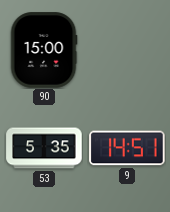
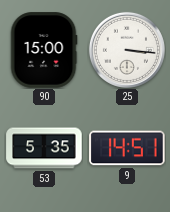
25: none -> 3:16 (127, 50)
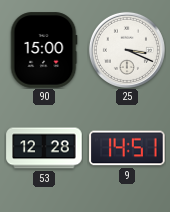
25: 3:16 -> 3:19 (127, 50)
53: 5:35 -> 12:28 (44, 148)
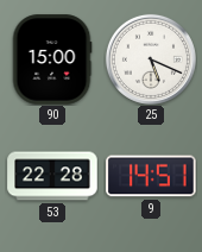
25: 3:19 -> 5:19 (151, 59)
53: 12:28 -> 22:28 (52, 176)
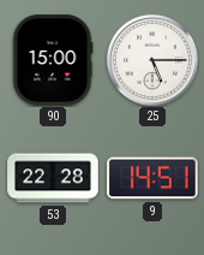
25: 5:19 -> 5:15 (152, 60)
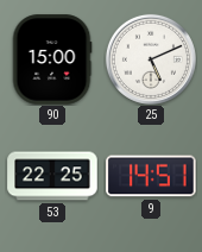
25: 5:15 -> 5:11 (151, 59)
53: 22:28 -> 22:25 (52, 176)
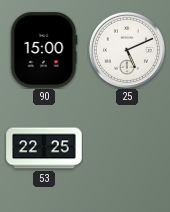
9: 14:51 -> none (151, 176)
